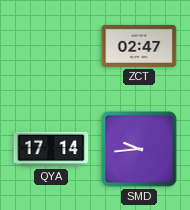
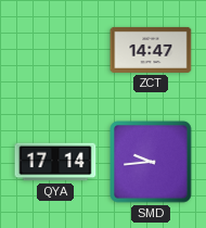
ZCT: 02:47 -> 14:47 (151, 50)
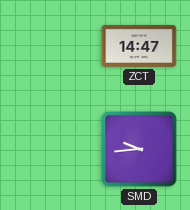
QYA: 17:14 -> none (55, 162)
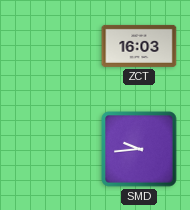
ZCT: 14:47 -> 16:03 (139, 46)
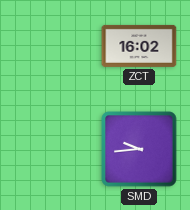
ZCT: 16:03 -> 16:02 (139, 46)
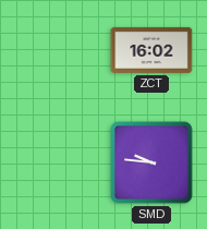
SMD: 9:44 -> 9:46 (151, 162)
